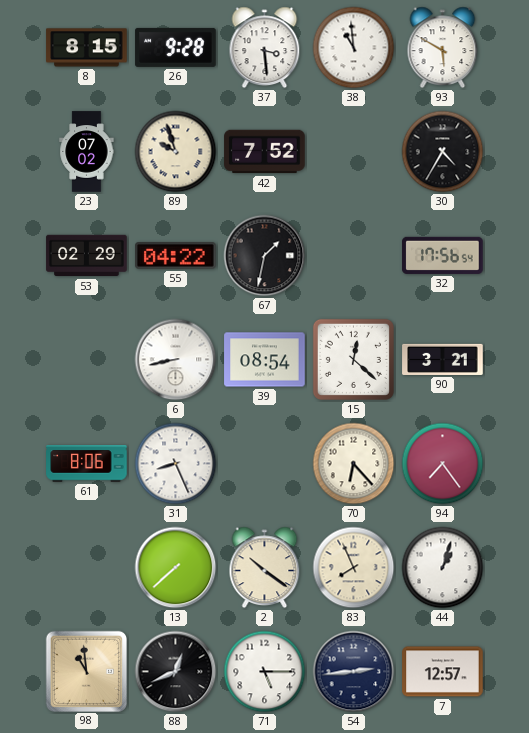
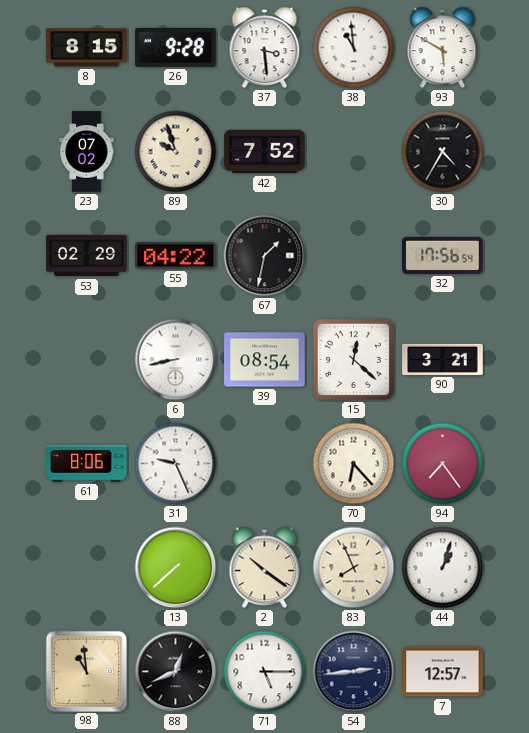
31: 8:26 -> 9:26 (176, 464)
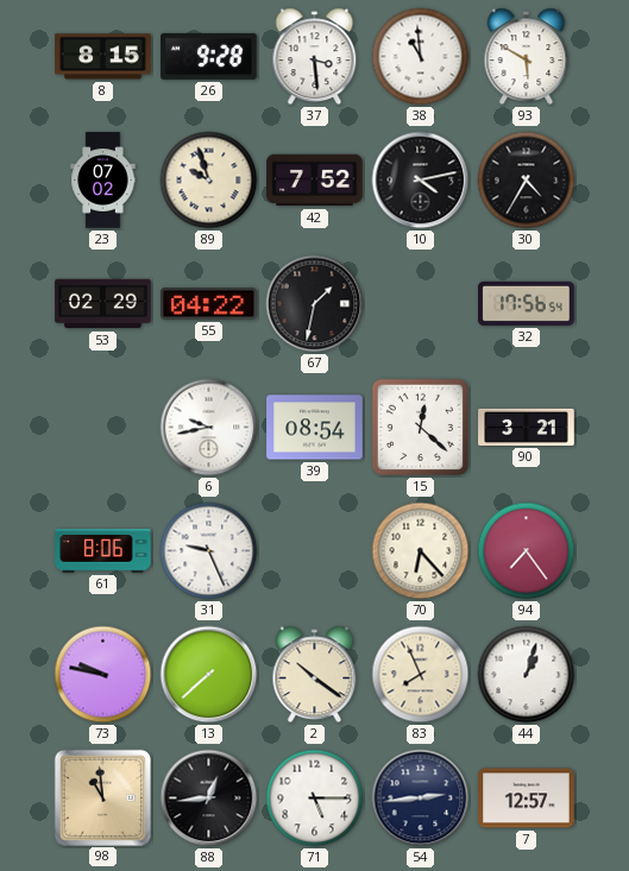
10: none -> 4:13 (421, 181)
6: 8:43 -> 9:43 (209, 428)
73: none -> 9:47 (103, 675)
88: 12:41 -> 12:44 (209, 799)
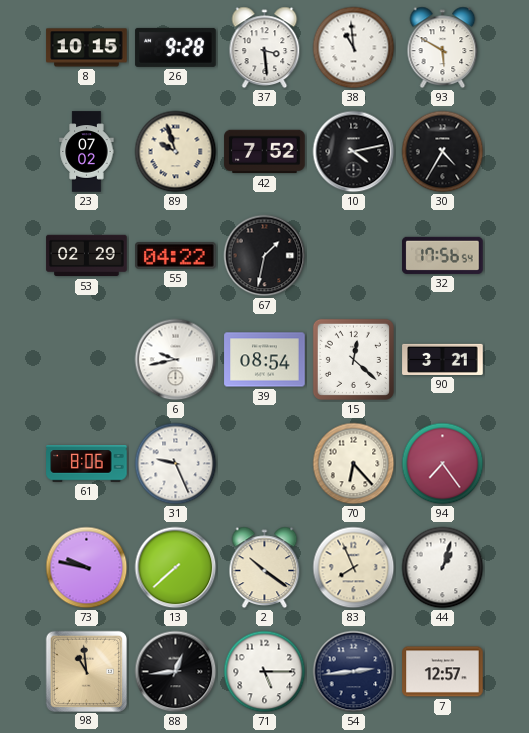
8: 8:15 -> 10:15 (87, 48)
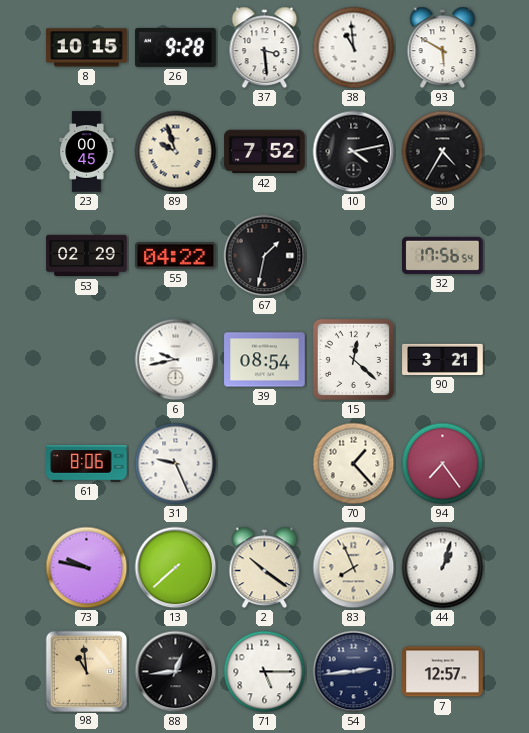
23: 07:02 -> 00:45 (87, 152)
70: 6:23 -> 1:23 (354, 464)
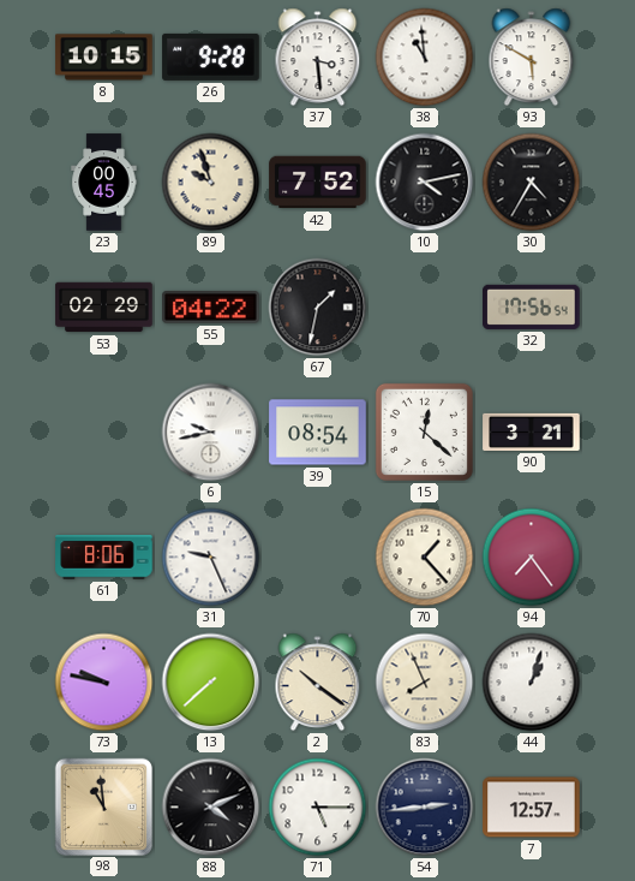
88: 12:44 -> 4:11 (211, 808)
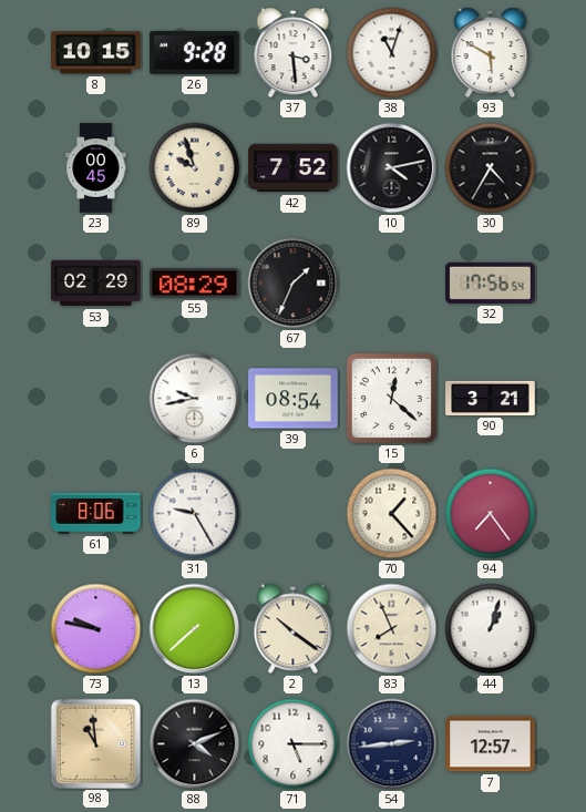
38: 10:59 -> 11:03 (392, 53)
55: 04:22 -> 08:29 (195, 284)
67: 1:32 -> 1:34 (294, 284)
31: 9:26 -> 9:25 (195, 514)
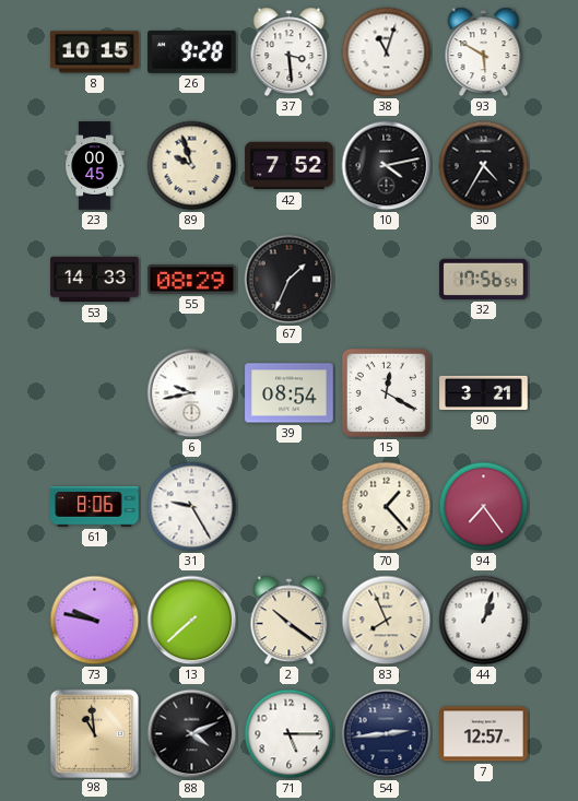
53: 02:29 -> 14:33 (95, 280)
15: 12:22 -> 12:20 (386, 392)
